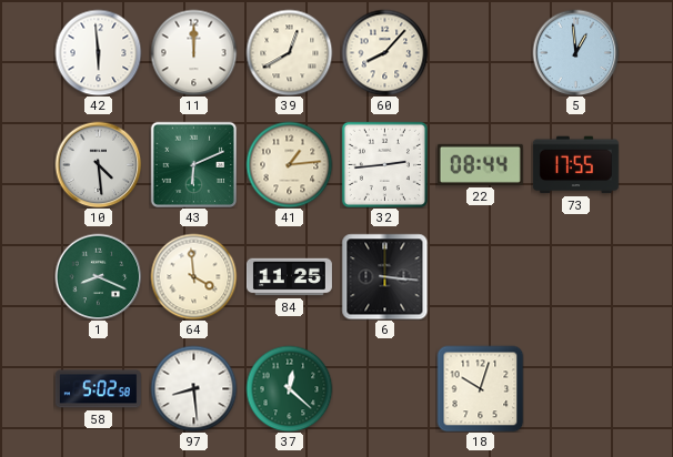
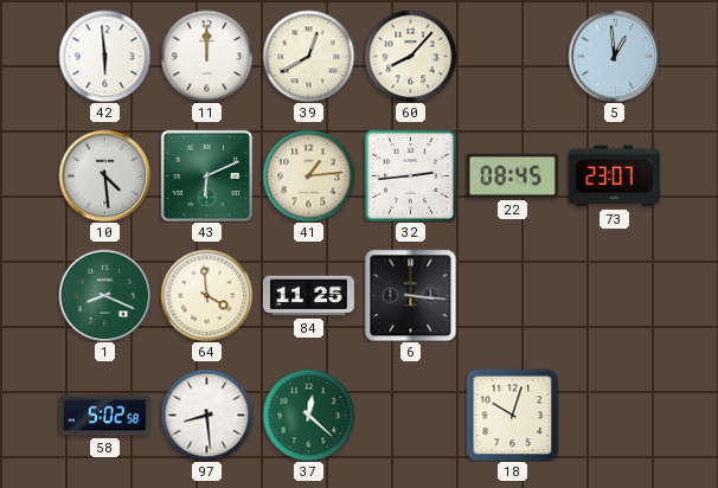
22: 08:44 -> 08:45 (512, 175)
73: 17:55 -> 23:07 (614, 176)
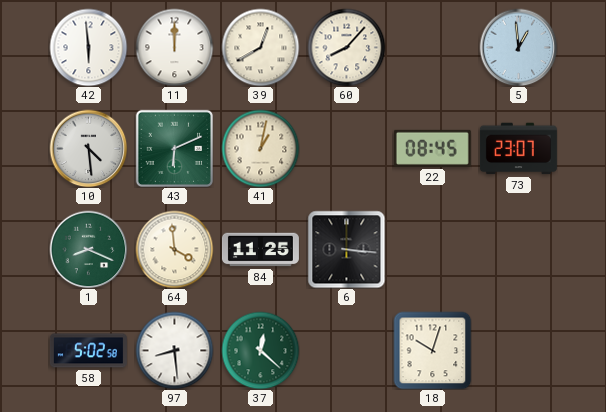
41: 1:14 -> 1:02 (260, 148)
32: 2:44 -> none (410, 175)
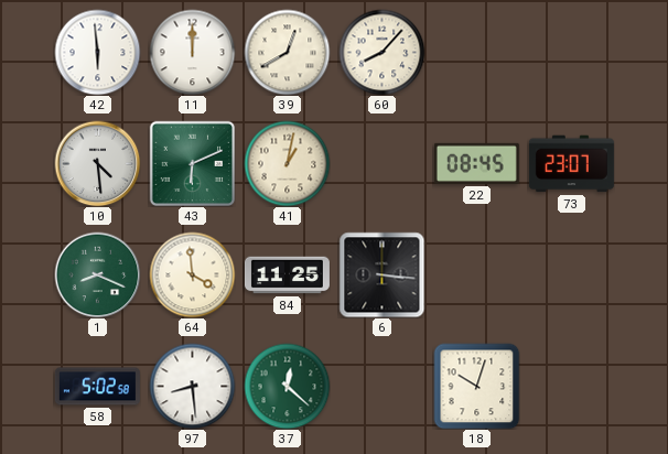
5: 12:59 -> none (518, 47)
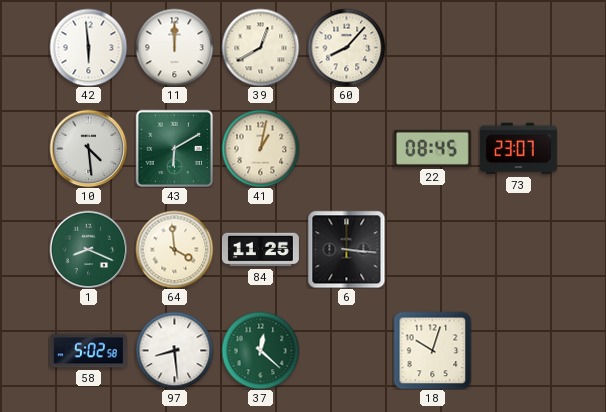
43: 6:11 -> 6:10 (174, 148)
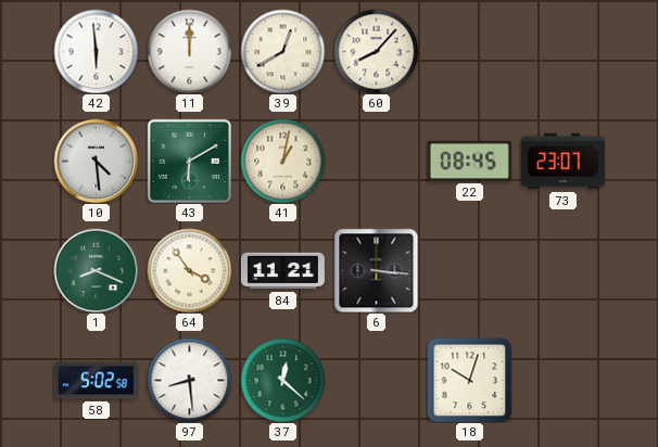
64: 3:59 -> 3:54 (189, 270)
84: 11:25 -> 11:21 (282, 271)
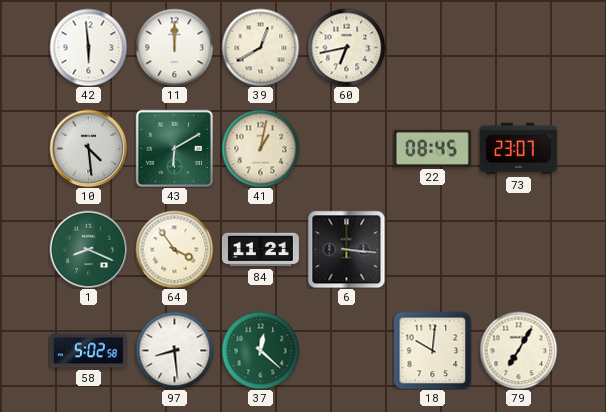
60: 8:07 -> 6:43 (346, 47)
18: 10:03 -> 10:01 (432, 350)
79: none -> 7:05 (518, 350)
